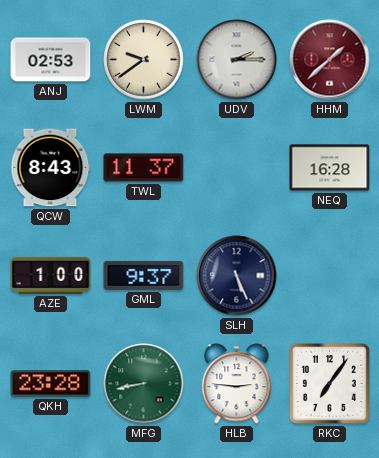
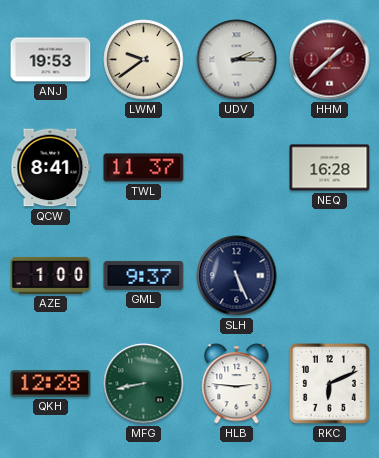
ANJ: 02:53 -> 19:53 (51, 60)
QCW: 8:43 -> 8:41 (51, 168)
QKH: 23:28 -> 12:28 (51, 384)
RKC: 7:06 -> 6:11 (329, 383)
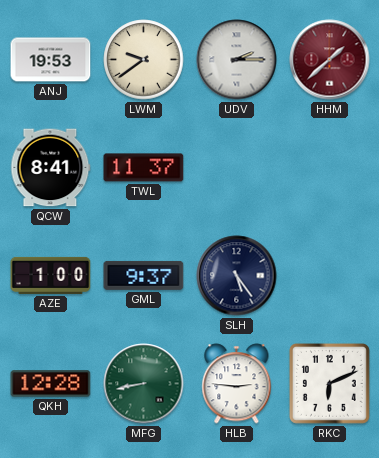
NEQ: 16:28 -> none (330, 168)
SLH: 5:26 -> 5:24 (237, 276)
